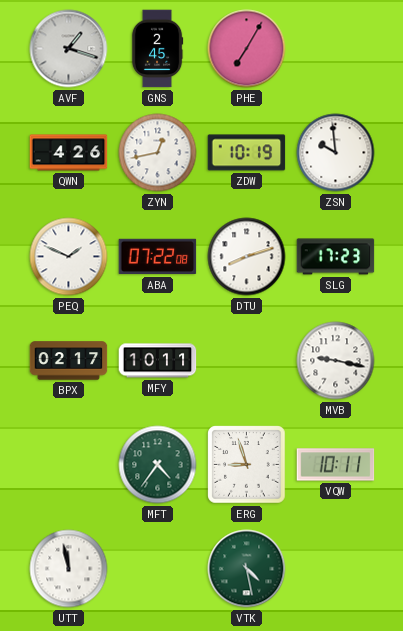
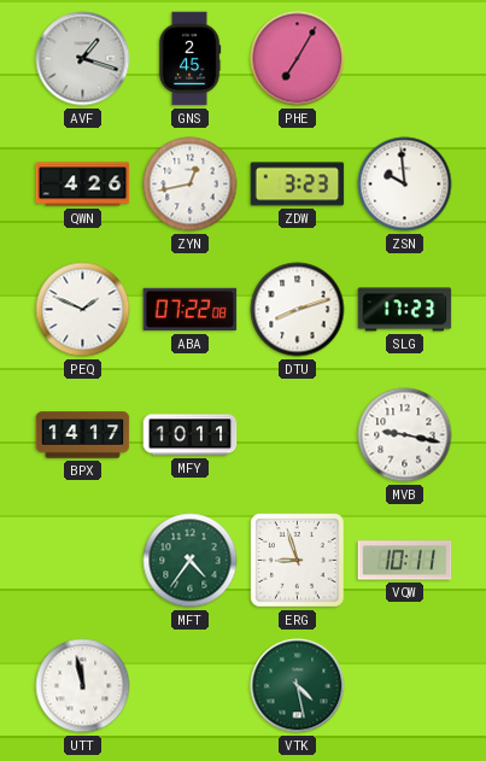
ZDW: 10:19 -> 3:23 (298, 185)
BPX: 02:17 -> 14:17 (83, 435)
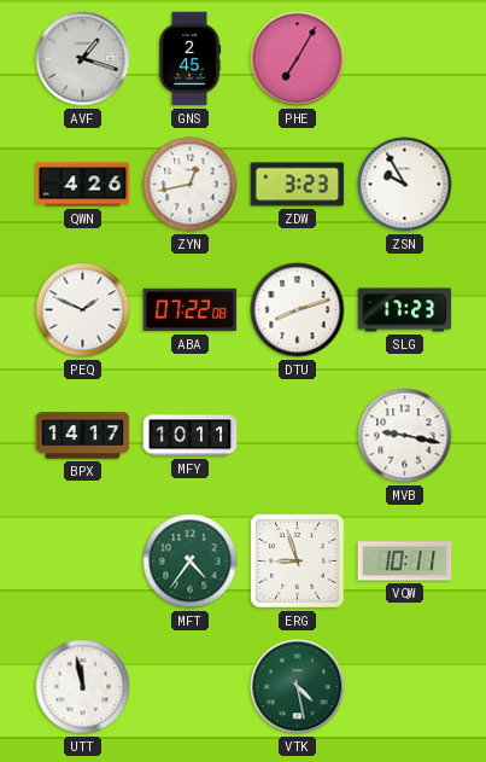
ZSN: 9:59 -> 9:55 (405, 185)
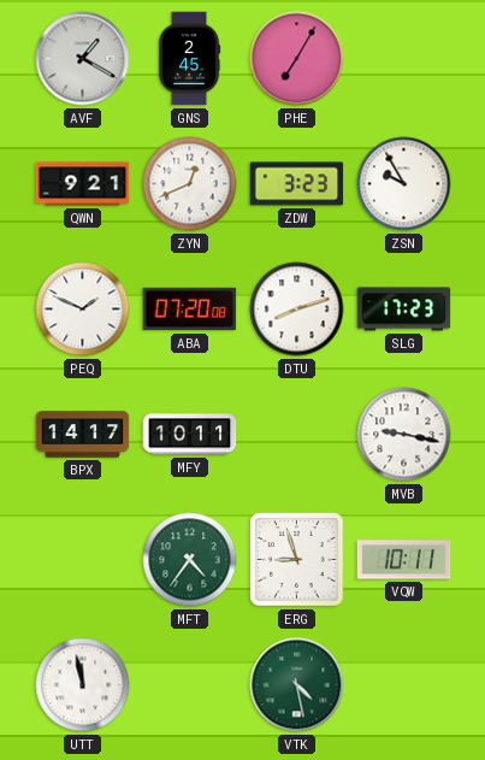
AVF: 1:18 -> 1:20 (83, 59)
QWN: 4:26 -> 9:21 (83, 184)
ZYN: 12:43 -> 12:41 (190, 184)
ABA: 07:22 -> 07:20 (190, 310)
